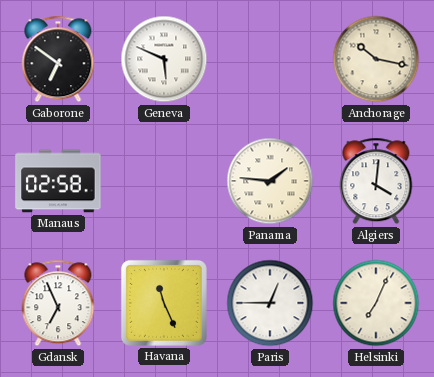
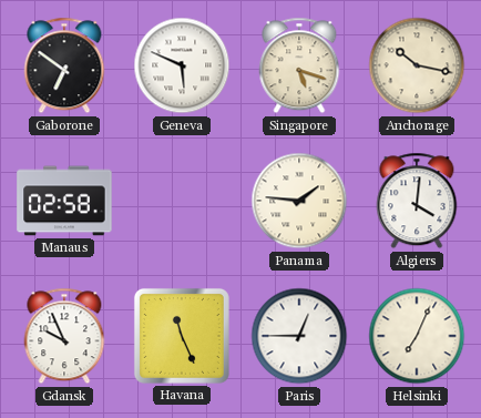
Singapore: none -> 5:18 (299, 65)
Gdansk: 6:56 -> 9:56 (64, 336)
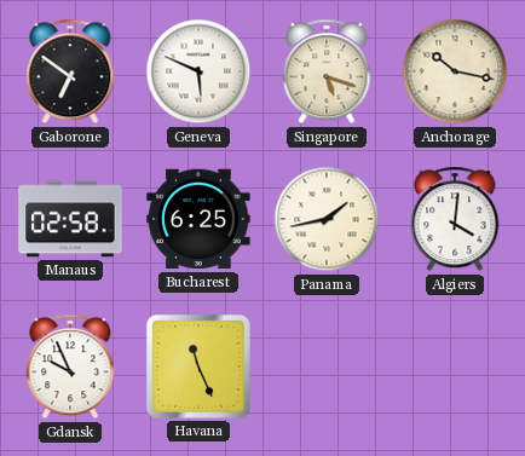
Bucharest: none -> 6:25 (198, 219)
Panama: 1:46 -> 1:43 (327, 219)
Paris: 12:45 -> none (299, 336)
Helsinki: 7:04 -> none (417, 336)
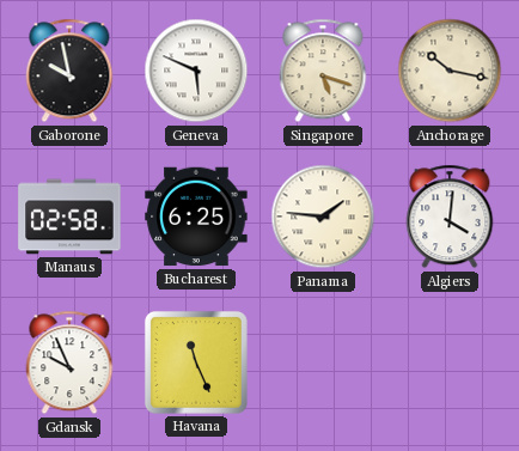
Gaborone: 6:51 -> 9:58 (69, 71)
Panama: 1:43 -> 1:46 (323, 217)
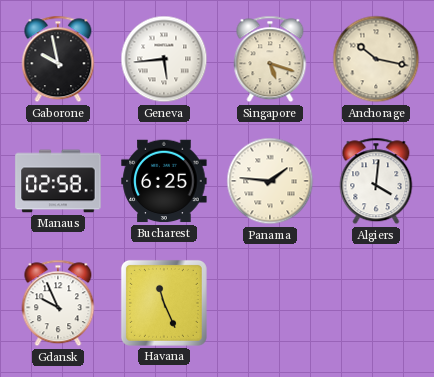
Geneva: 5:49 -> 5:44 (164, 59)
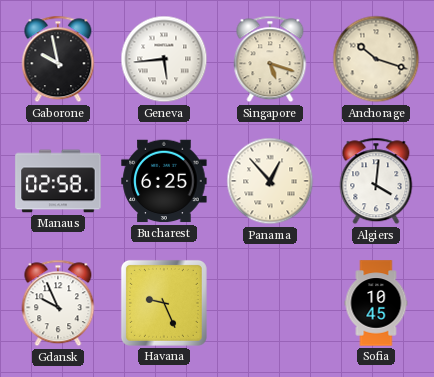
Anchorage: 10:17 -> 10:18 (376, 59)
Panama: 1:46 -> 12:53 (270, 181)
Havana: 11:26 -> 9:26 (164, 303)
Sofia: none -> 10:45 (376, 303)
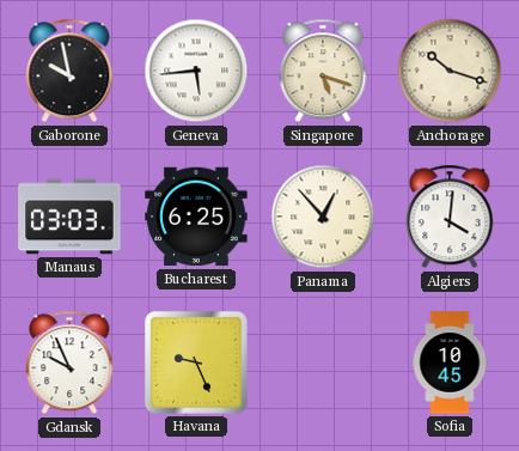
Manaus: 02:58 -> 03:03 (69, 217)
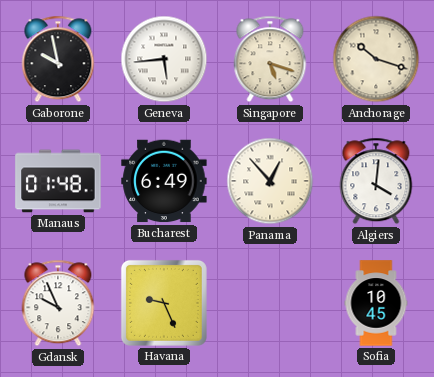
Manaus: 03:03 -> 01:48 (58, 181)
Bucharest: 6:25 -> 6:49 (164, 181)
